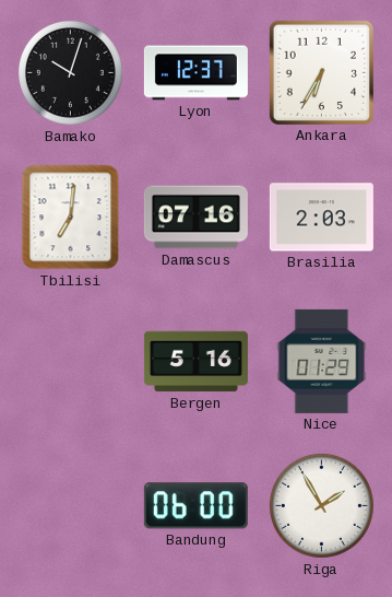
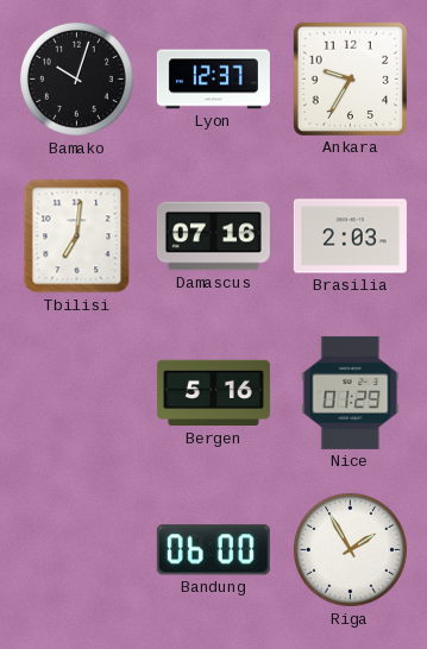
Ankara: 6:35 -> 9:35 (350, 78)
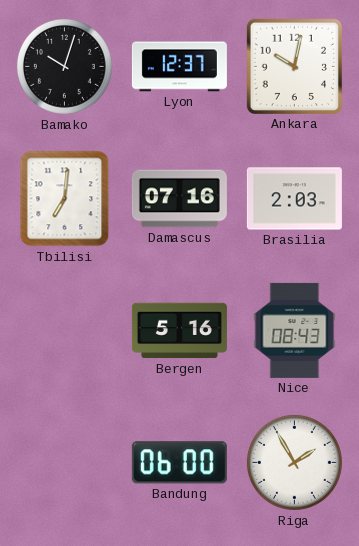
Ankara: 9:35 -> 10:02 (294, 66)
Nice: 01:29 -> 08:43 (295, 330)
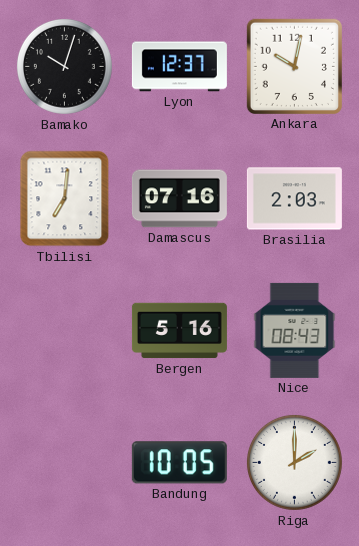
Bandung: 06:00 -> 10:05 (179, 463)
Riga: 1:55 -> 2:00 (294, 462)
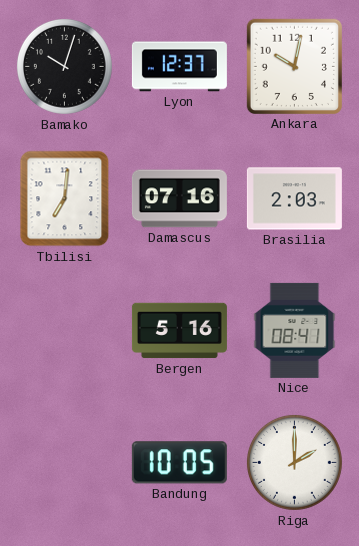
Nice: 08:43 -> 08:41 (295, 330)
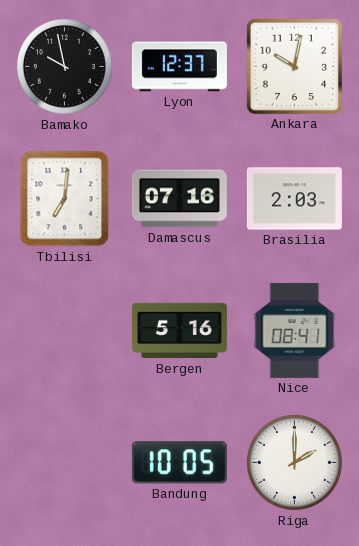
Bamako: 10:03 -> 9:58 (64, 66)
